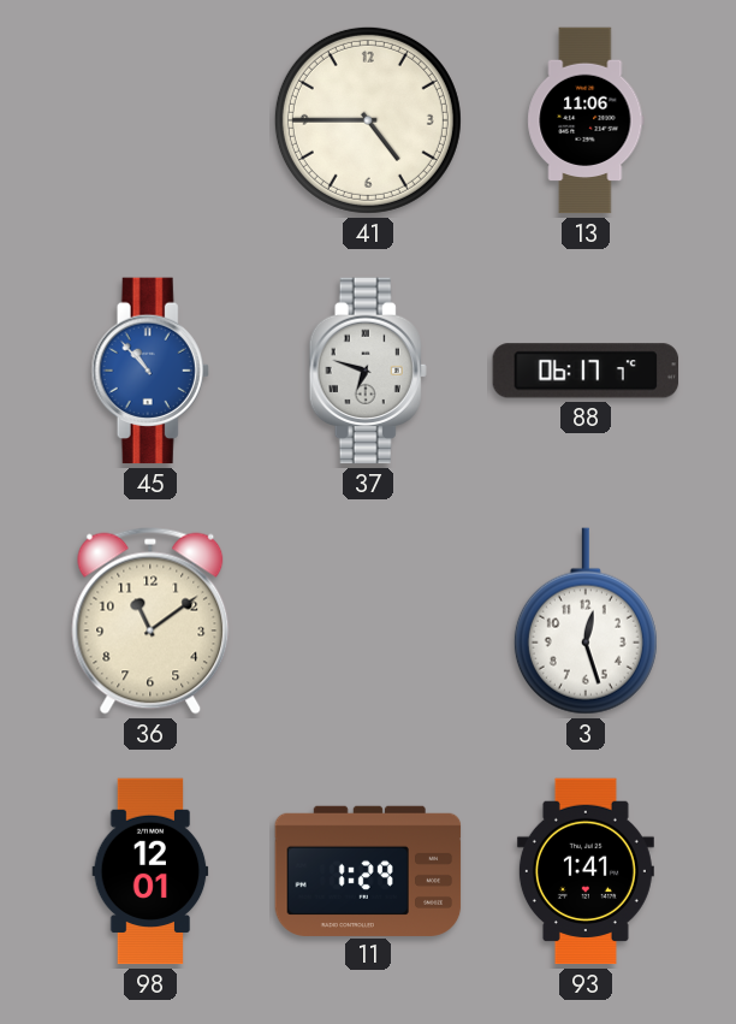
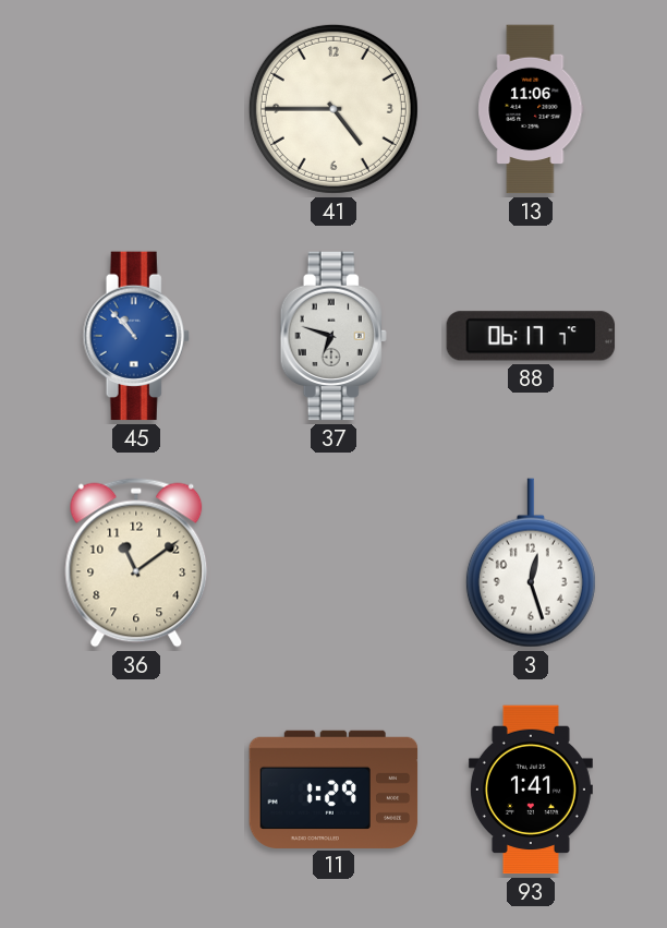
98: 12:01 -> none (150, 871)
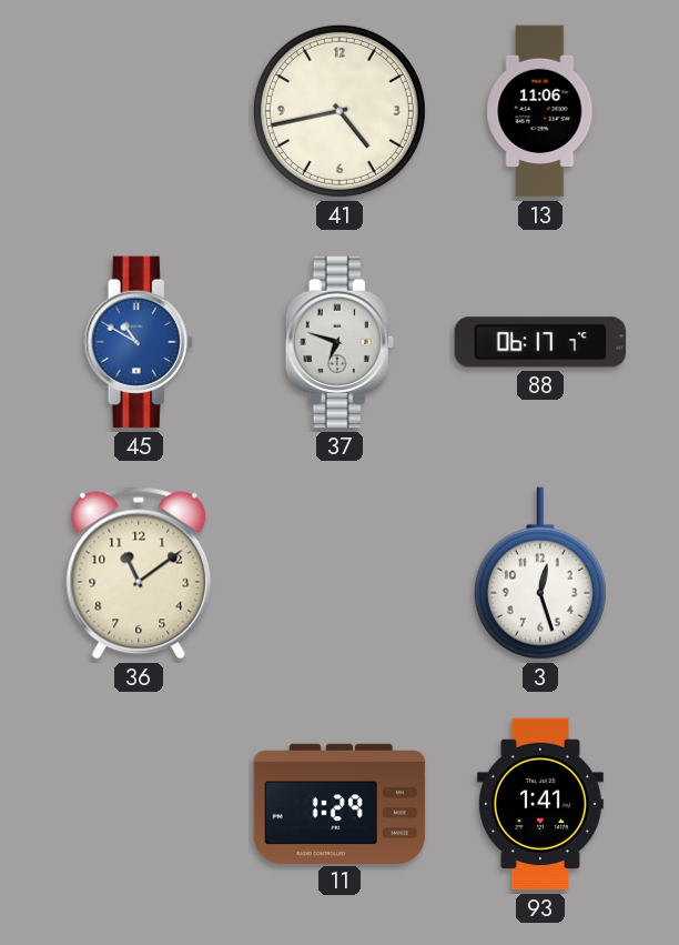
41: 4:45 -> 4:43 (339, 111)
45: 10:53 -> 10:50 (139, 342)
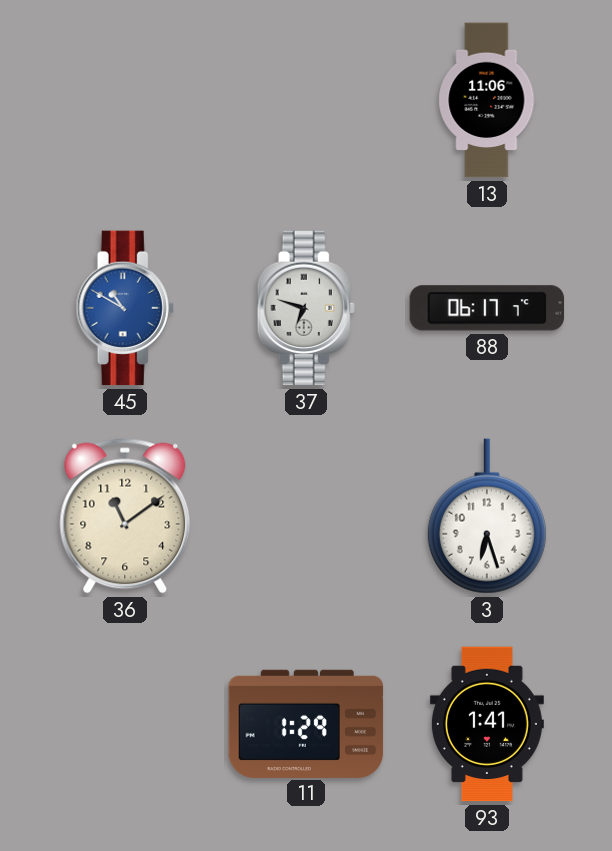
41: 4:43 -> none (339, 111)
3: 12:27 -> 6:27 (487, 516)
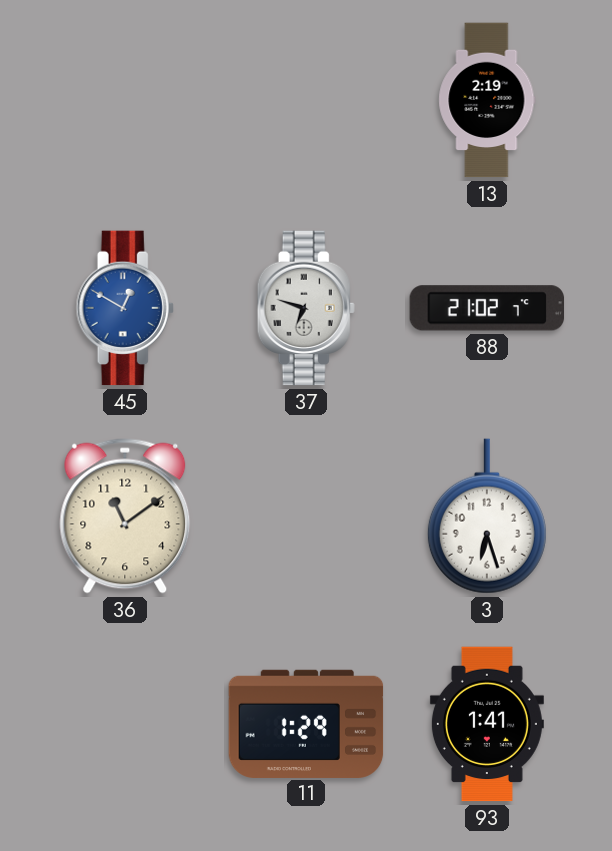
13: 11:06 -> 2:19 (487, 100)
45: 10:50 -> 12:50 (125, 308)
88: 06:17 -> 21:02 (487, 308)
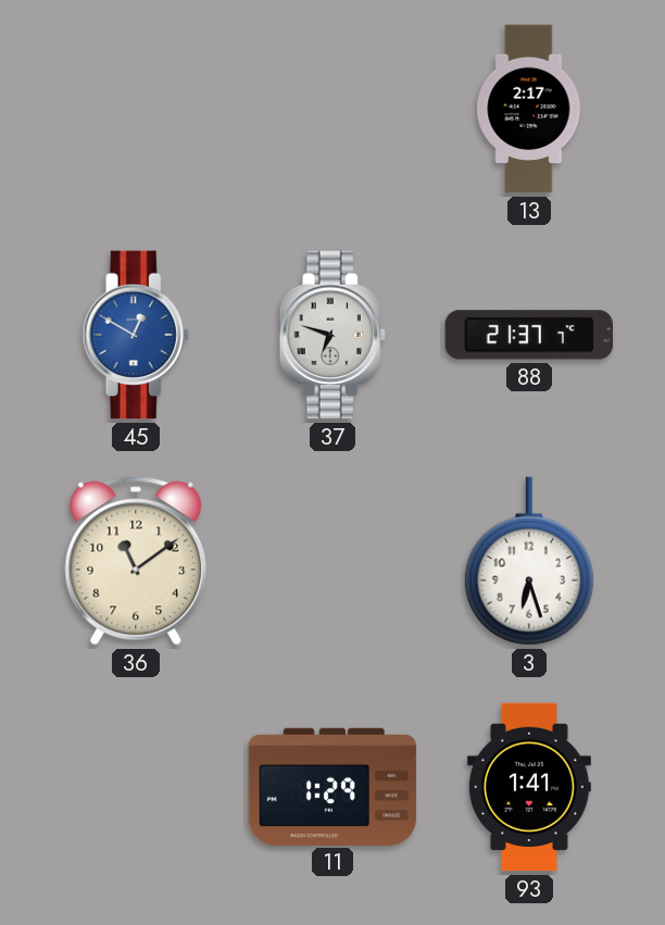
13: 2:19 -> 2:17 (529, 109)
88: 21:02 -> 21:37 (529, 335)
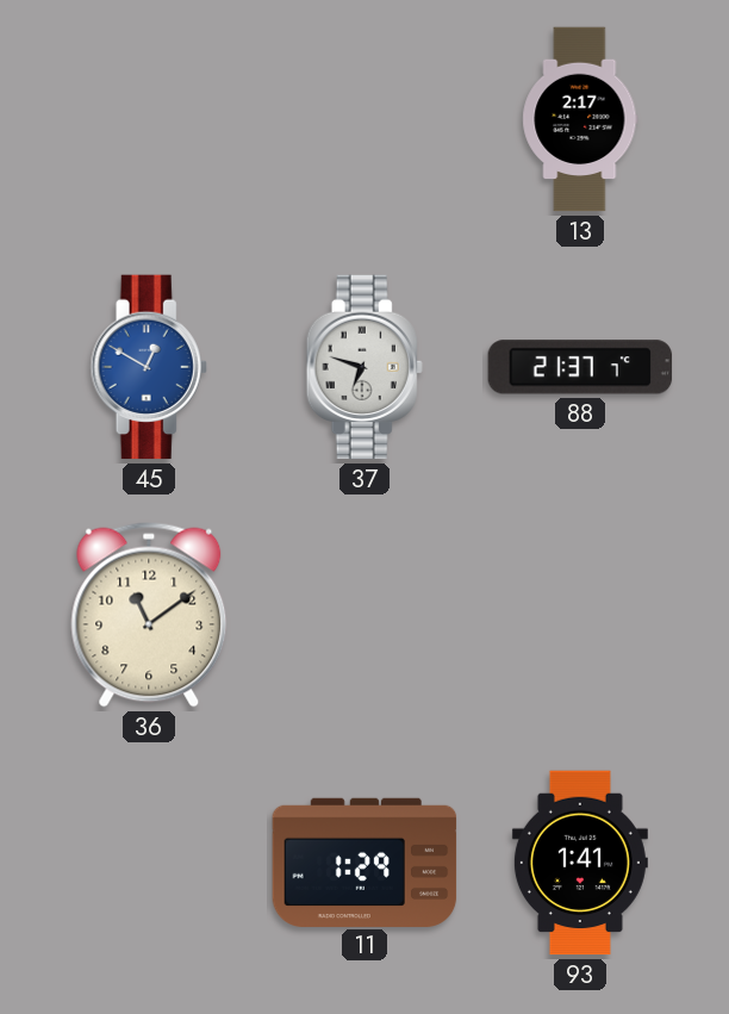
3: 6:27 -> none (529, 561)
